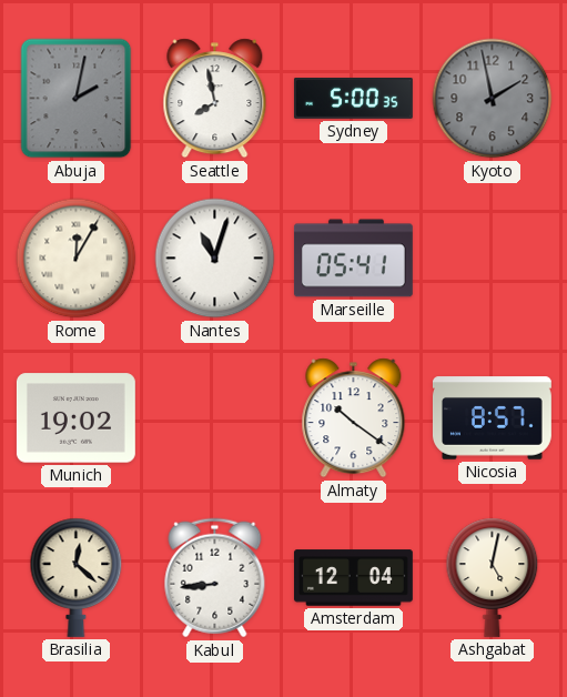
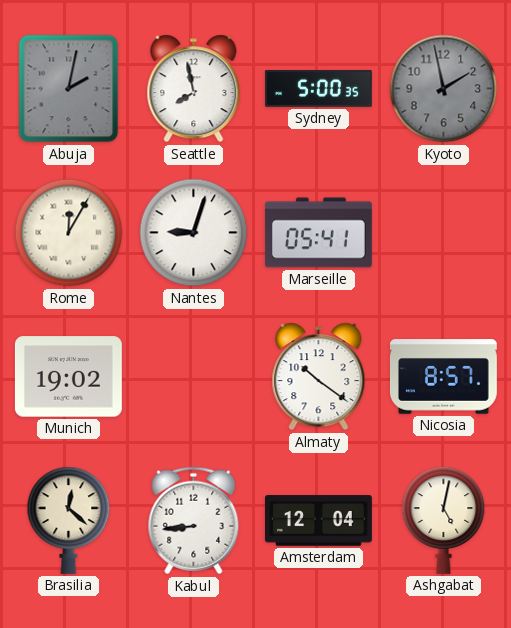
Nantes: 11:03 -> 9:03 (194, 233)
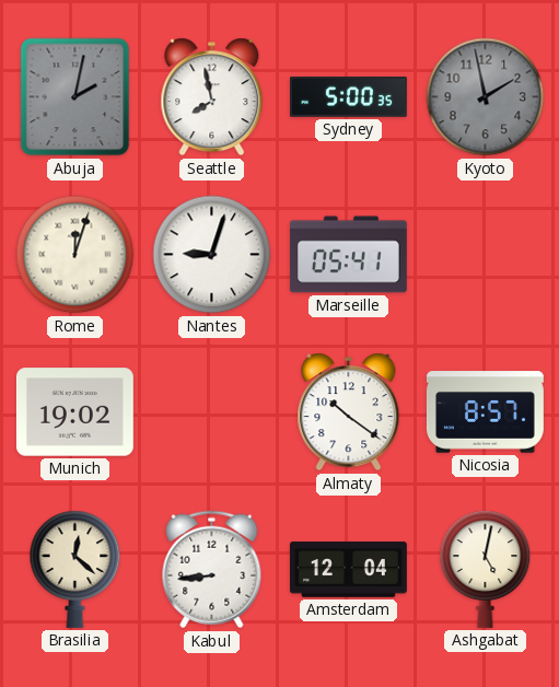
Rome: 12:05 -> 12:03 (75, 255)
